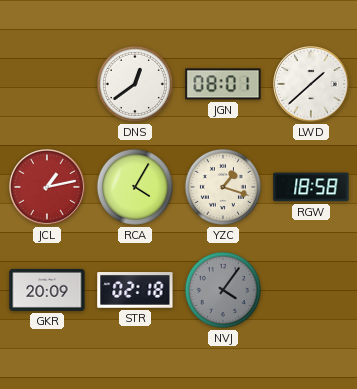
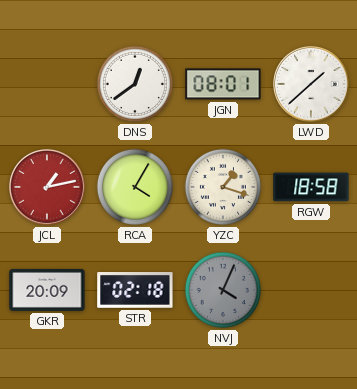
NVJ: 4:06 -> 4:04 (223, 290)
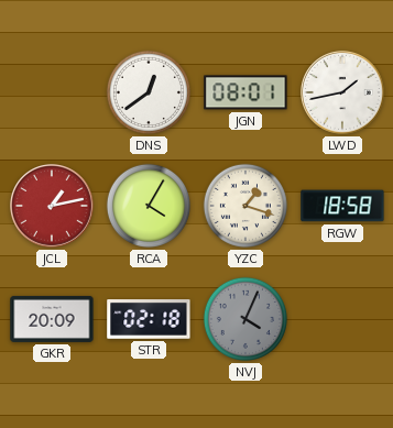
LWD: 1:38 -> 1:43 (342, 92)
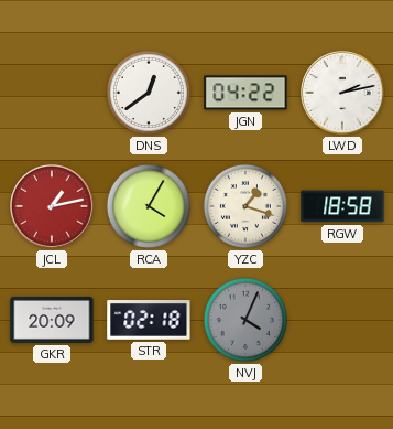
JGN: 08:01 -> 04:22 (245, 93)
LWD: 1:43 -> 2:13 (342, 93)
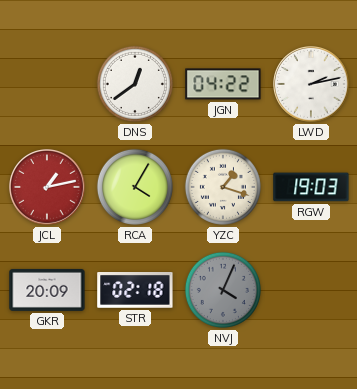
RGW: 18:58 -> 19:03 (311, 187)
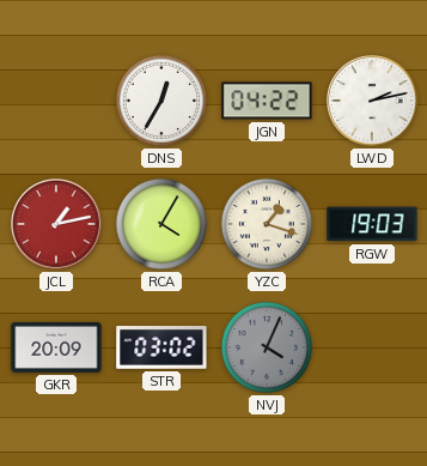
DNS: 12:39 -> 12:35 (161, 101)
STR: 02:18 -> 03:02 (161, 349)
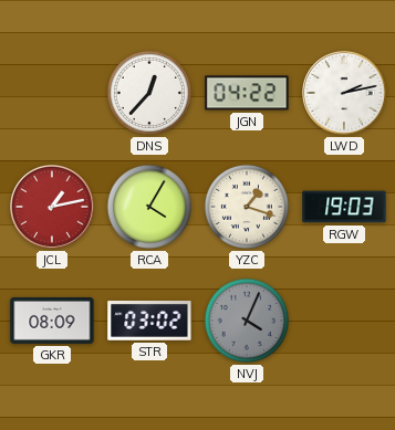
DNS: 12:35 -> 12:37 (149, 93)
GKR: 20:09 -> 08:09 (52, 321)
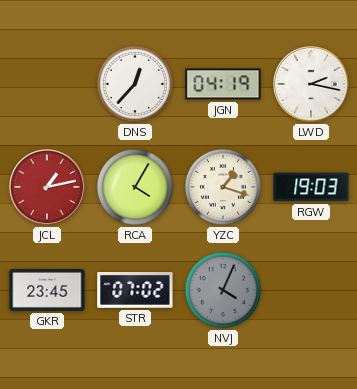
JGN: 04:22 -> 04:19 (223, 84)
LWD: 2:13 -> 2:17 (311, 84)
GKR: 08:09 -> 23:45 (47, 290)
STR: 03:02 -> 07:02 (135, 291)
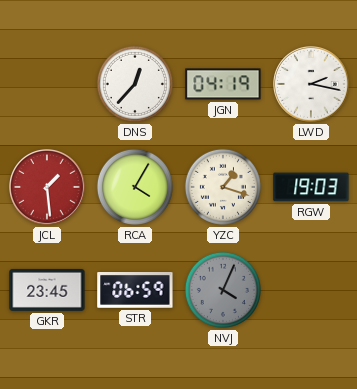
JCL: 1:13 -> 1:29 (47, 187)
STR: 07:02 -> 06:59 (135, 291)
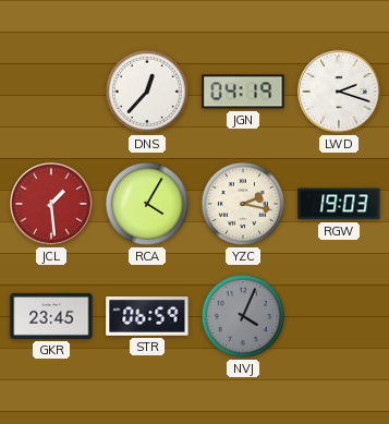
LWD: 2:17 -> 2:18 (339, 92)
YZC: 1:18 -> 2:17 (243, 204)
